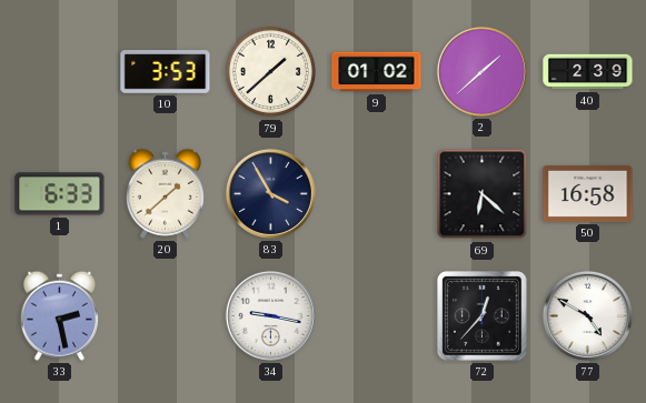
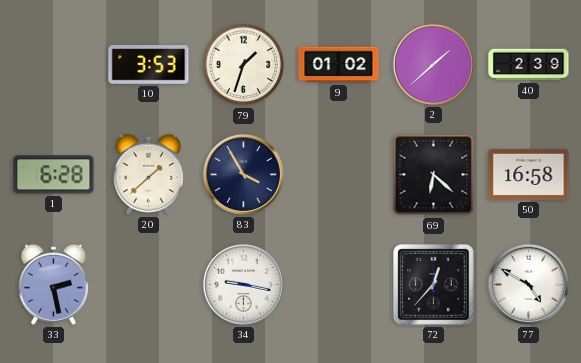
79: 1:38 -> 1:33 (244, 65)
1: 6:33 -> 6:28 (54, 175)
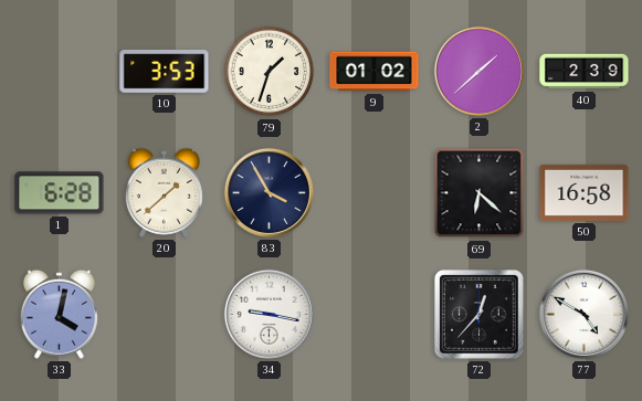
33: 2:28 -> 4:02 (59, 314)
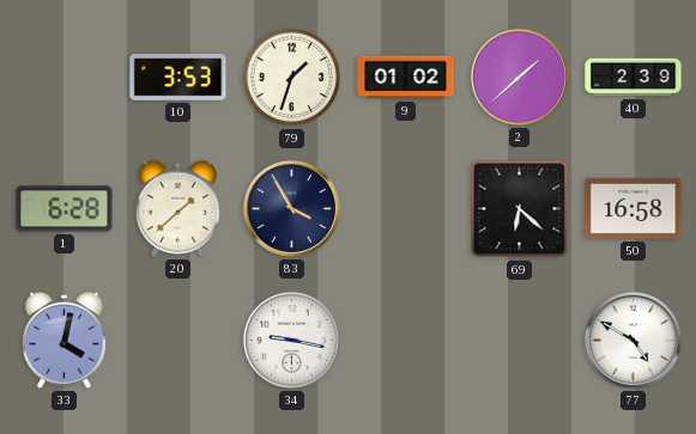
72: 12:37 -> none (480, 315)
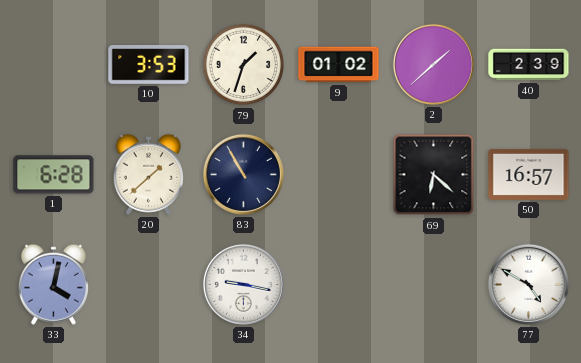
83: 3:55 -> 10:55 (243, 174)
50: 16:58 -> 16:57 (529, 174)
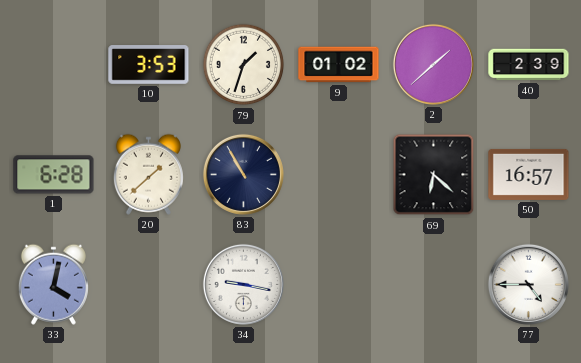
77: 4:50 -> 4:45 (528, 284)
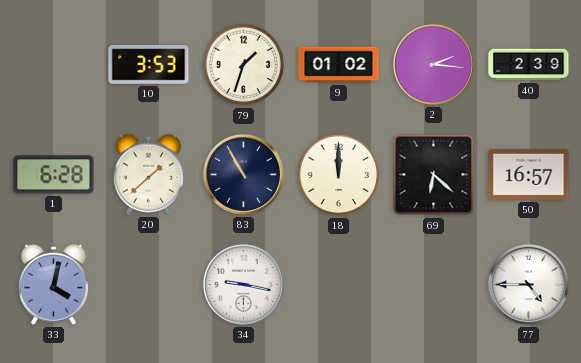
2: 1:38 -> 2:16 (433, 64)
18: none -> 12:00 (339, 175)
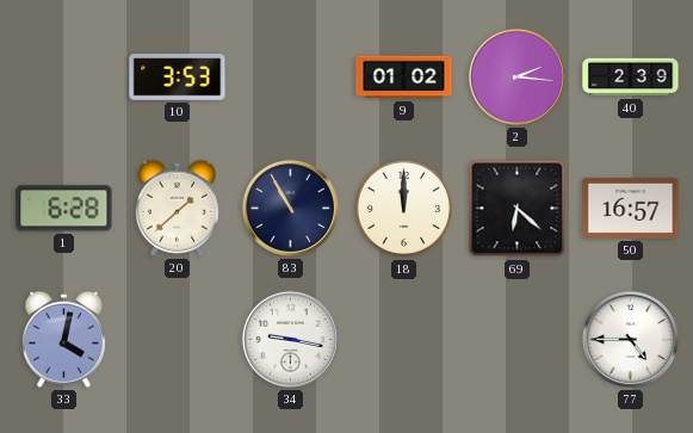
79: 1:33 -> none (244, 65)
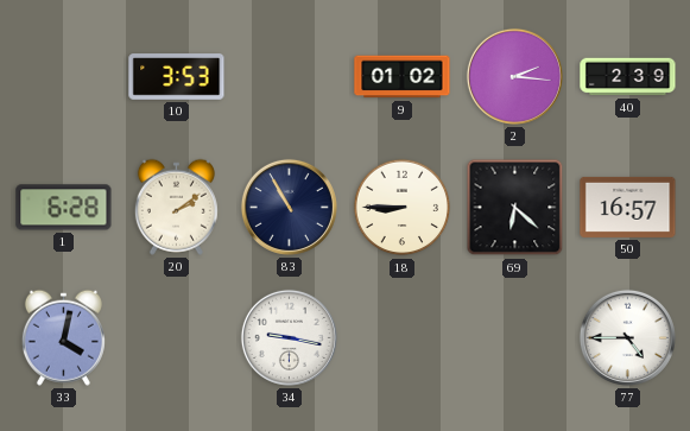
20: 1:38 -> 2:09 (176, 207)
18: 12:00 -> 8:45 (403, 208)
